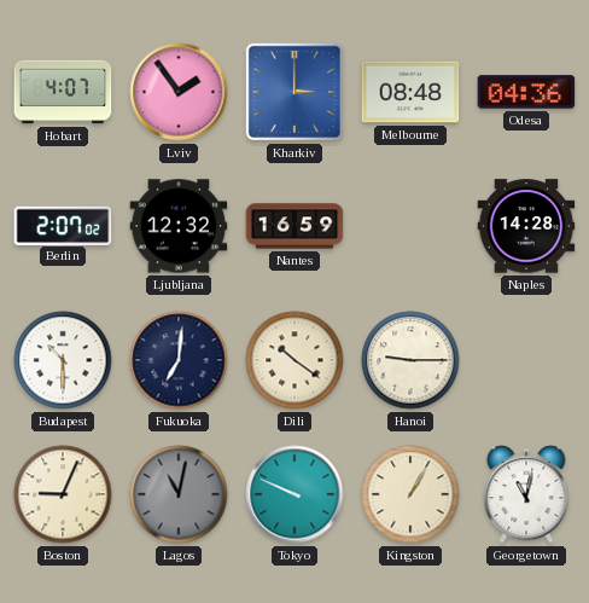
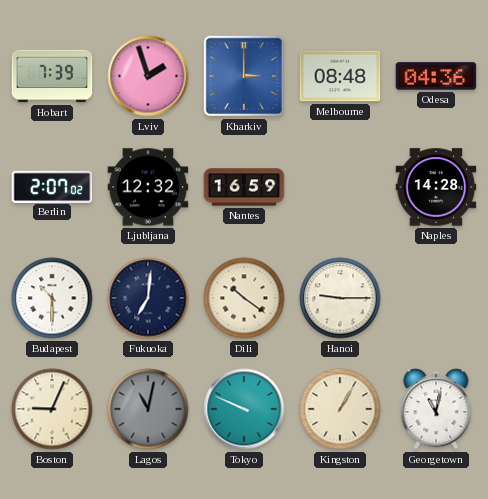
Hobart: 4:07 -> 7:39 (52, 76)
Lviv: 1:54 -> 1:57 (148, 76)
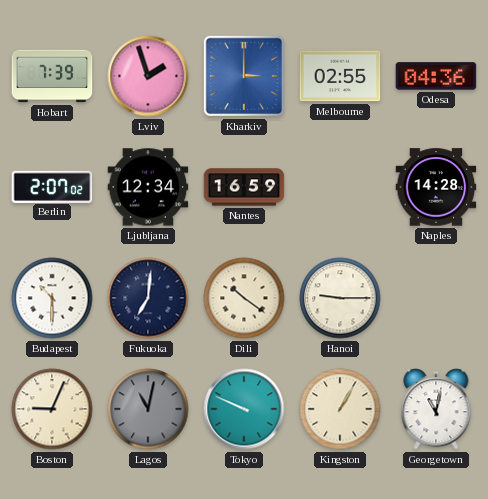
Melbourne: 08:48 -> 02:55 (340, 76)
Ljubljana: 12:32 -> 12:34 (148, 187)
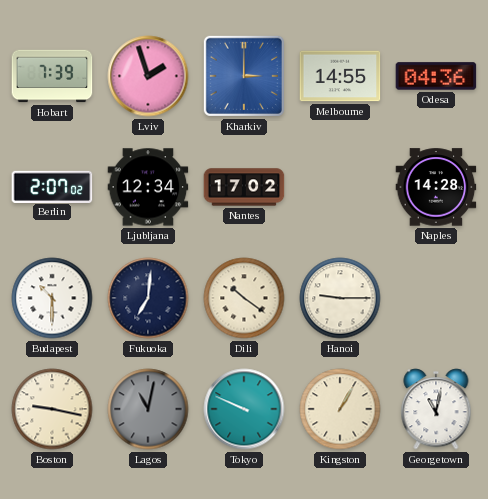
Melbourne: 02:55 -> 14:55 (340, 76)
Nantes: 16:59 -> 17:02 (244, 187)
Boston: 9:04 -> 9:17 (52, 409)
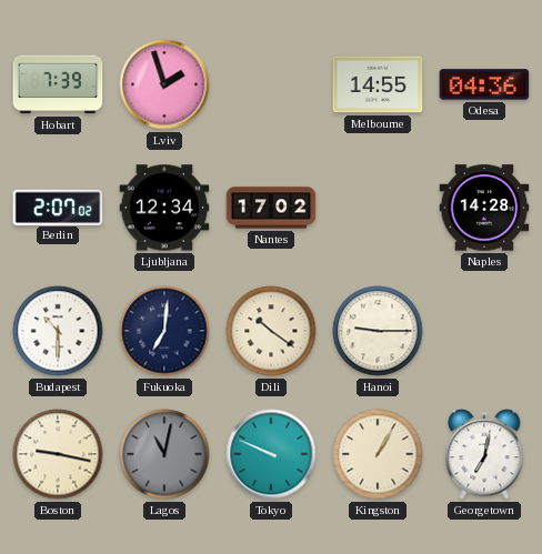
Kharkiv: 3:00 -> none (244, 76)
Georgetown: 11:02 -> 7:02 (484, 454)
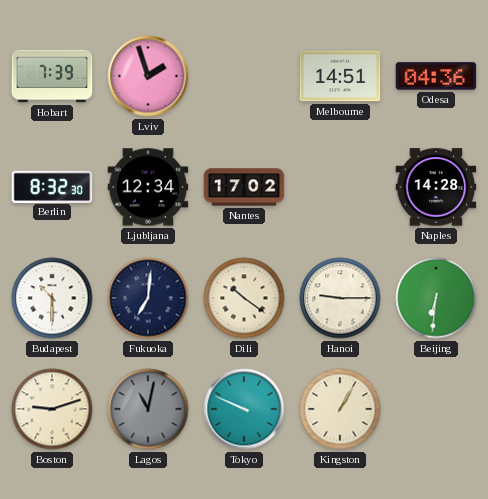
Melbourne: 14:55 -> 14:51 (340, 76)
Berlin: 2:07 -> 8:32 (52, 186)
Beijing: none -> 6:31 (436, 298)
Boston: 9:17 -> 9:12 (52, 409)
Georgetown: 7:02 -> none (484, 454)
